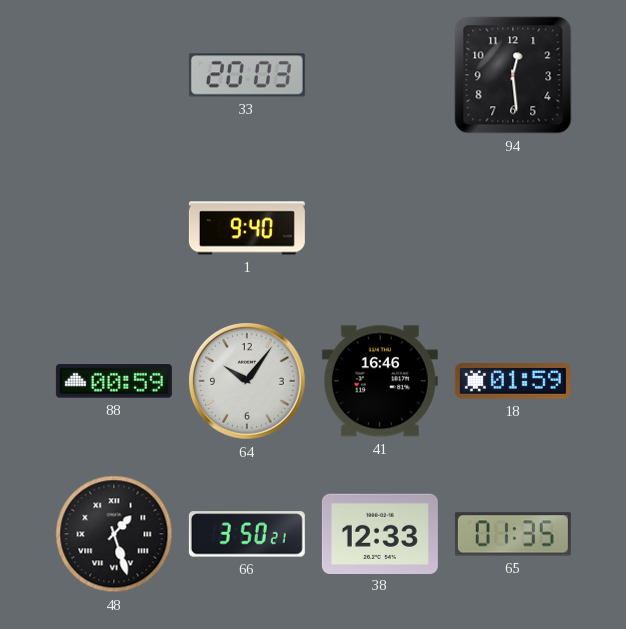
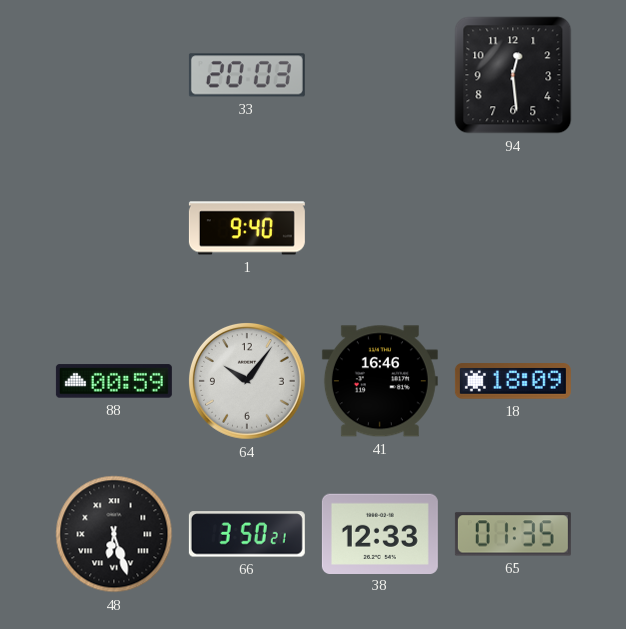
18: 01:59 -> 18:09 (513, 381)
48: 1:27 -> 6:27 (114, 534)
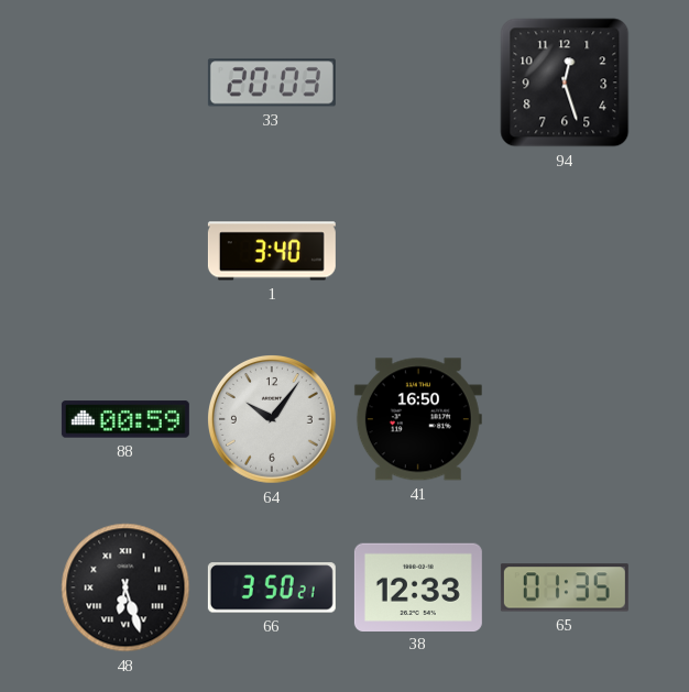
94: 12:29 -> 12:27 (565, 83)
1: 9:40 -> 3:40 (272, 251)
41: 16:46 -> 16:50 (418, 419)
18: 18:09 -> none (513, 381)
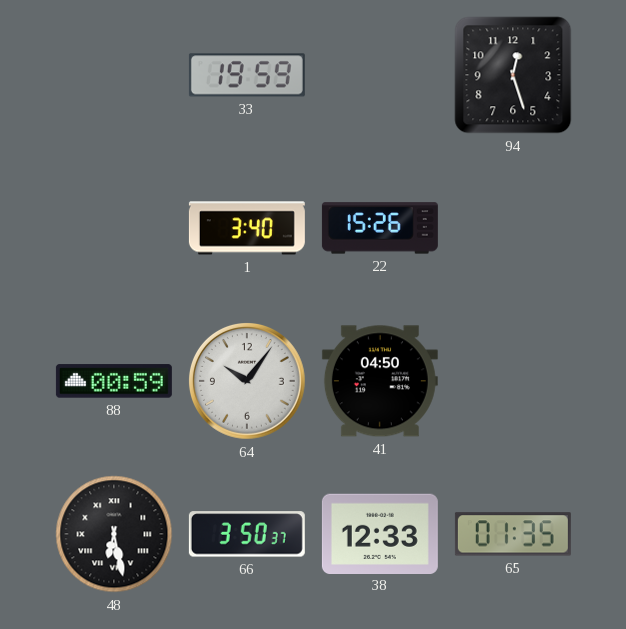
33: 20:03 -> 19:59 (247, 75)
22: none -> 15:26 (380, 228)
41: 16:50 -> 04:50 (380, 381)
48: 6:27 -> 6:28 (114, 534)
66: 3:50:21 -> 3:50:37 (247, 534)
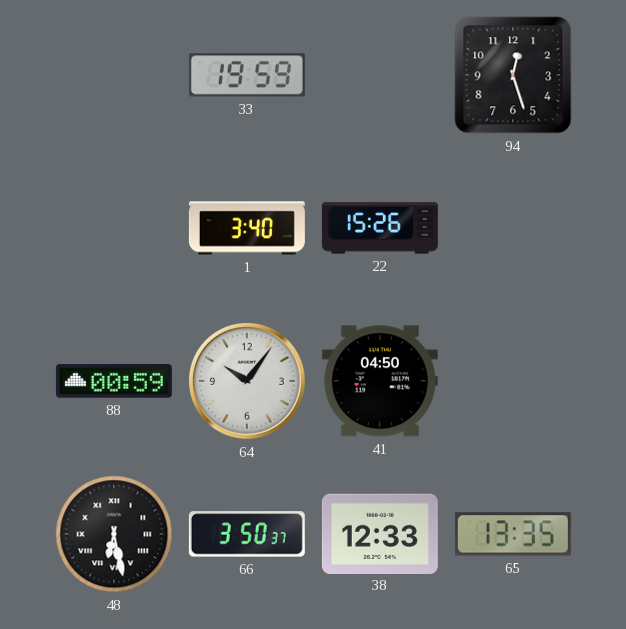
65: 01:35 -> 13:35 (513, 534)
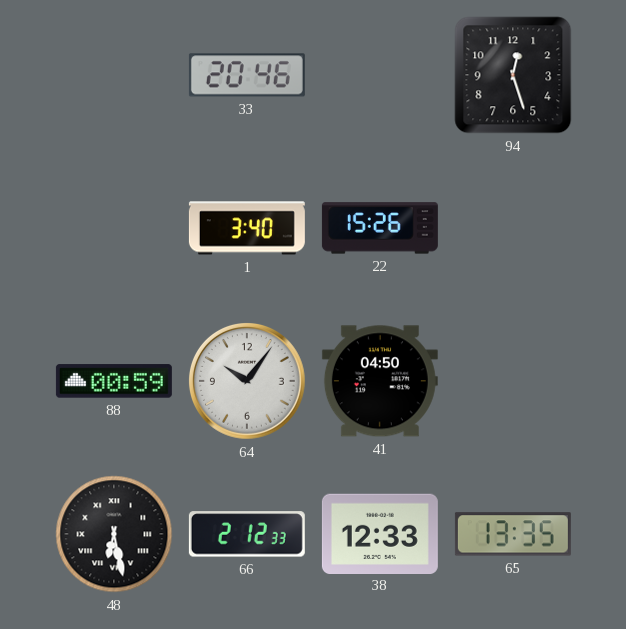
33: 19:59 -> 20:46 (247, 75)
66: 3:50 -> 2:12 (247, 534)
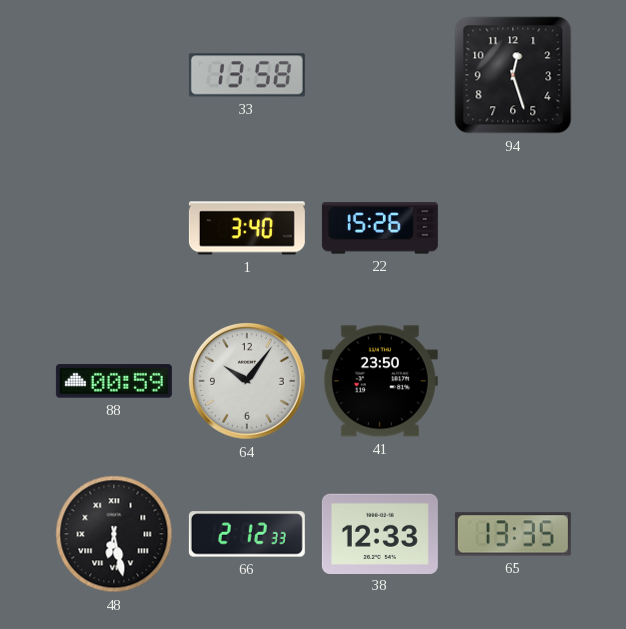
33: 20:46 -> 13:58 (247, 75)
41: 04:50 -> 23:50 (380, 381)
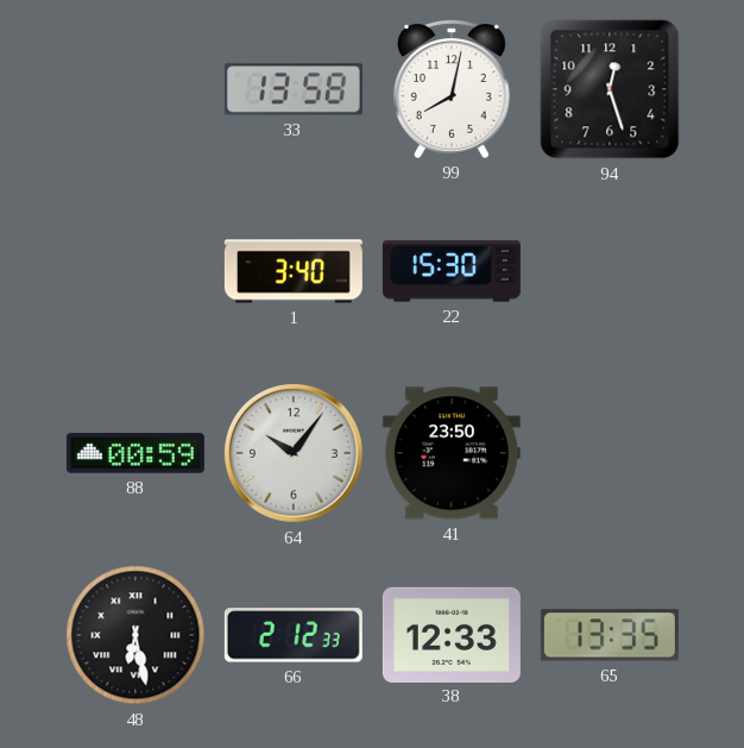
99: none -> 8:02 (452, 89)
22: 15:26 -> 15:30 (452, 271)
